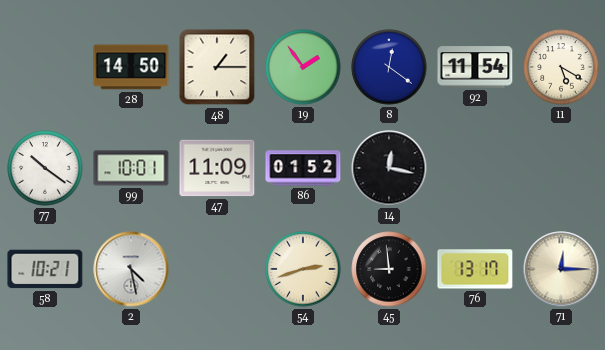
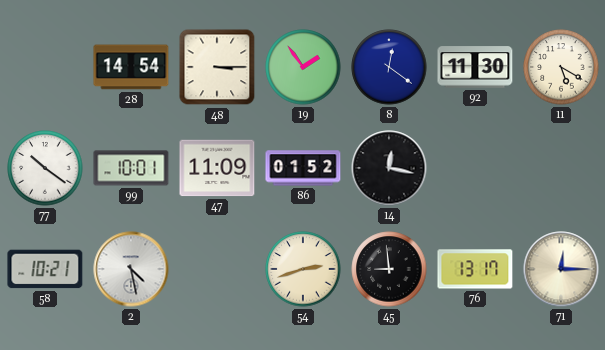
28: 14:50 -> 14:54 (131, 67)
48: 1:15 -> 3:15 (217, 67)
92: 11:54 -> 11:30 (475, 67)
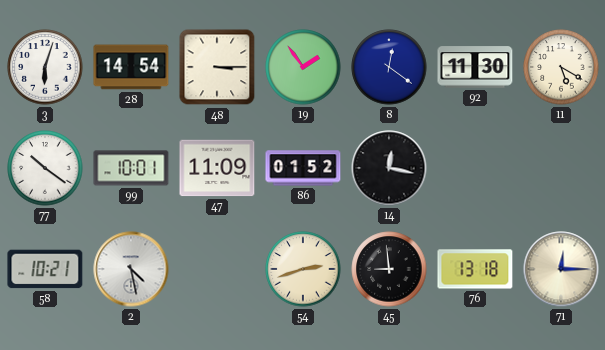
3: none -> 6:03 (45, 67)
76: 13:17 -> 13:18 (475, 269)
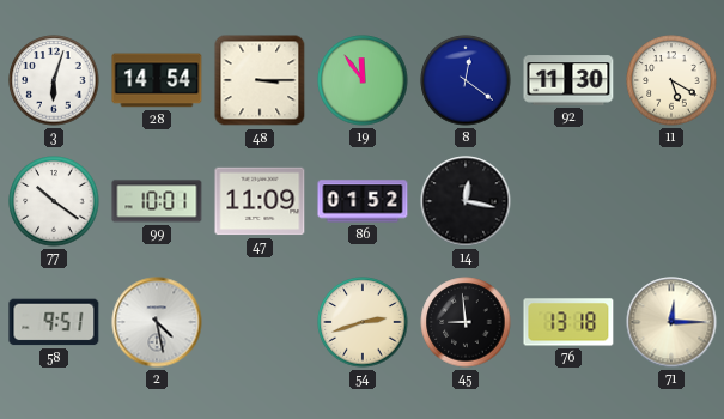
19: 1:54 -> 11:54 (363, 80)
58: 10:21 -> 9:51 (54, 322)
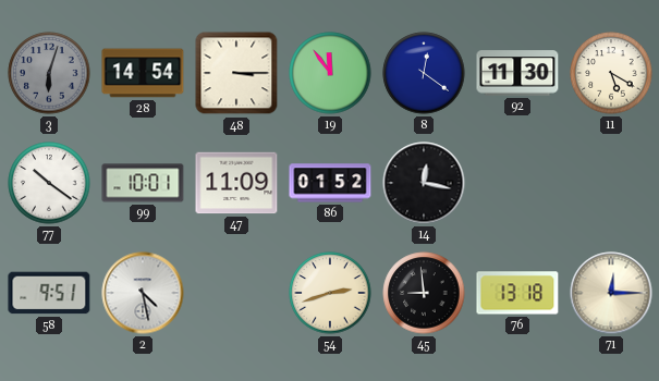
3 dial: white -> grey (49, 73)
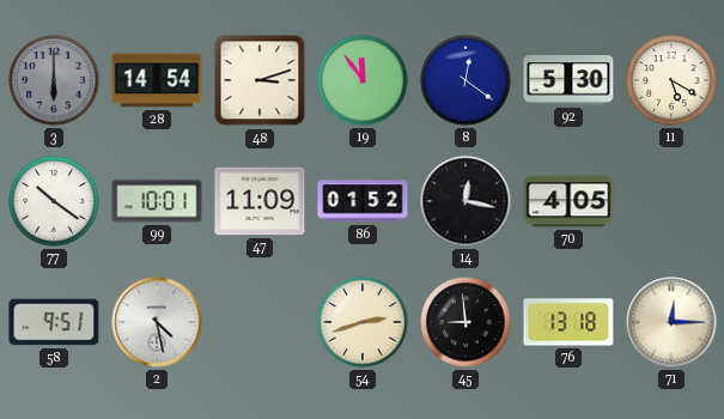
3: 6:03 -> 6:00 (54, 80)
48: 3:15 -> 3:12 (260, 80)
92: 11:30 -> 5:30 (568, 80)
70: none -> 4:05 (568, 201)
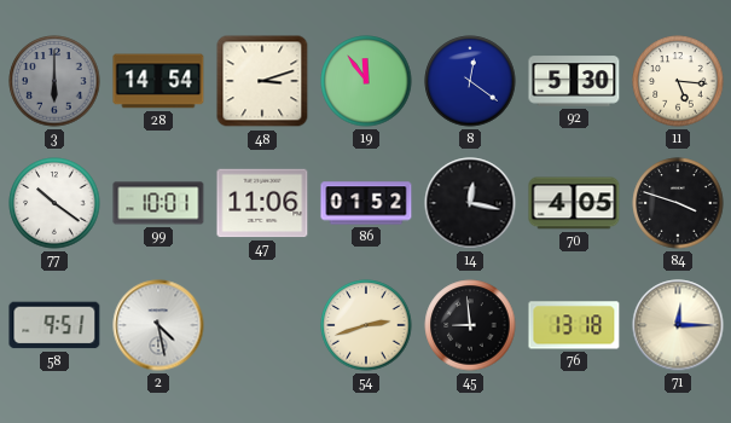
11: 5:20 -> 5:16 (678, 81)
47: 11:09 -> 11:06 (262, 203)
84: none -> 3:48 (678, 203)
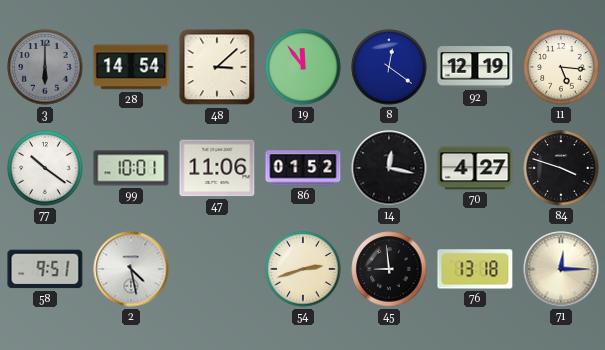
48: 3:12 -> 3:08 (217, 67)
92: 5:30 -> 12:19 (475, 67)
70: 4:05 -> 4:27 (475, 168)
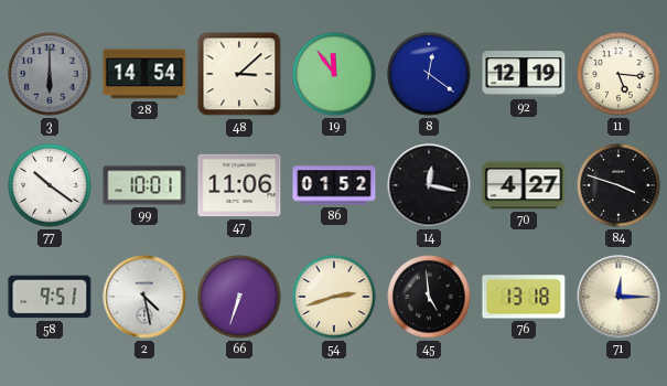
66: none -> 6:33 (239, 297)
45: 8:59 -> 4:59 (429, 297)
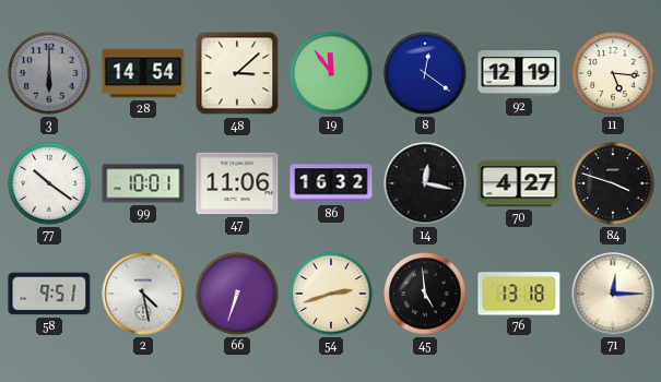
86: 01:52 -> 16:32 (331, 183)
